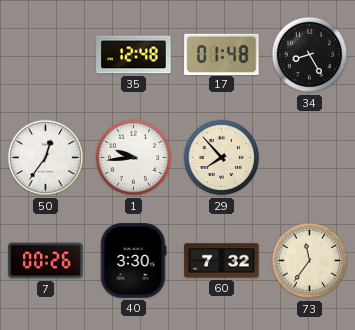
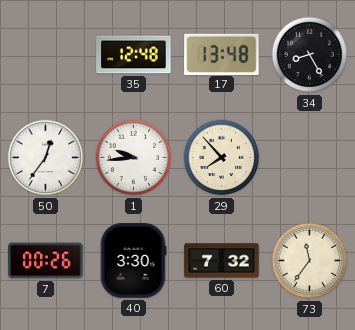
17: 01:48 -> 13:48 (222, 54)
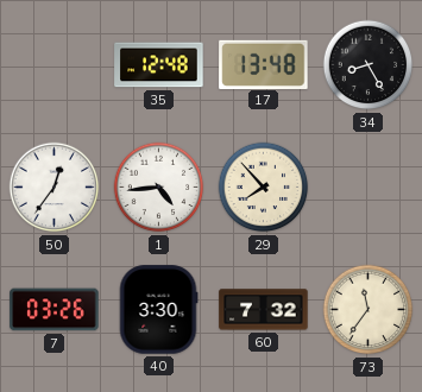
1: 9:44 -> 4:44 (159, 188)
7: 00:26 -> 03:26 (55, 310)
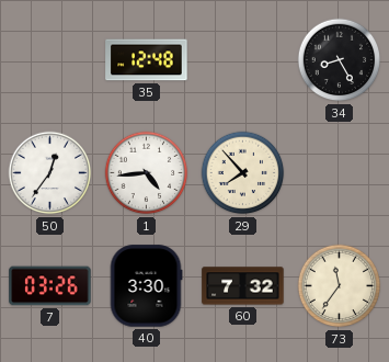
17: 13:48 -> none (264, 64)
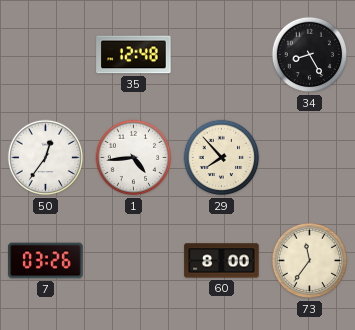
40: 3:30 -> none (146, 286)
60: 7:32 -> 8:00 (222, 261)
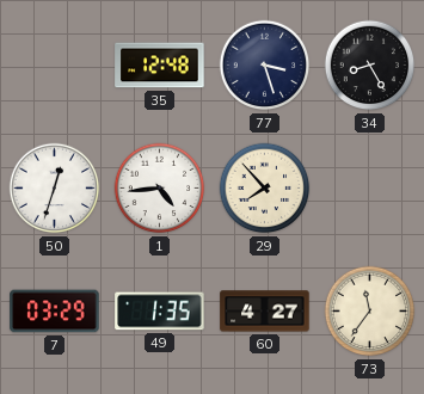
77: none -> 3:27 (265, 66)
50: 12:36 -> 12:33 (55, 189)
7: 03:26 -> 03:29 (55, 312)
49: none -> 1:35 (160, 312)
60: 8:00 -> 4:27 (265, 312)
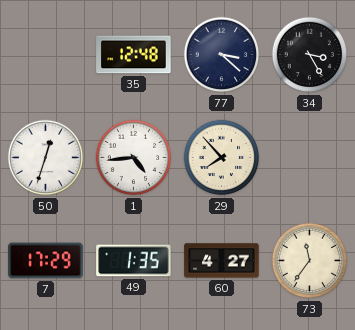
77: 3:27 -> 3:22 (222, 55)
34: 8:25 -> 3:25 (310, 55)
7: 03:29 -> 17:29 (46, 261)
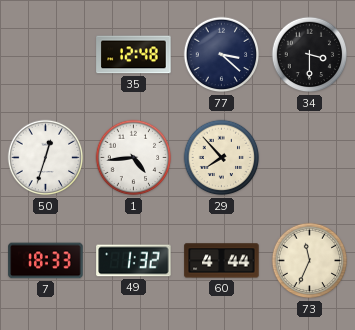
34: 3:25 -> 3:30 (310, 55)
7: 17:29 -> 18:33 (46, 261)
49: 1:35 -> 1:32 (134, 261)
60: 4:27 -> 4:44 (222, 261)
73: 11:36 -> 11:34 (310, 261)
